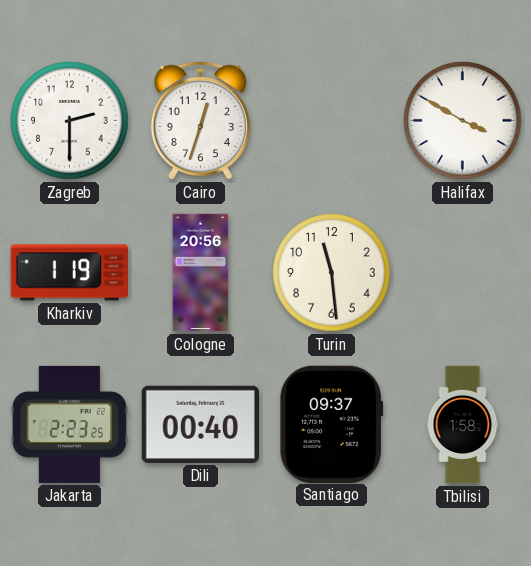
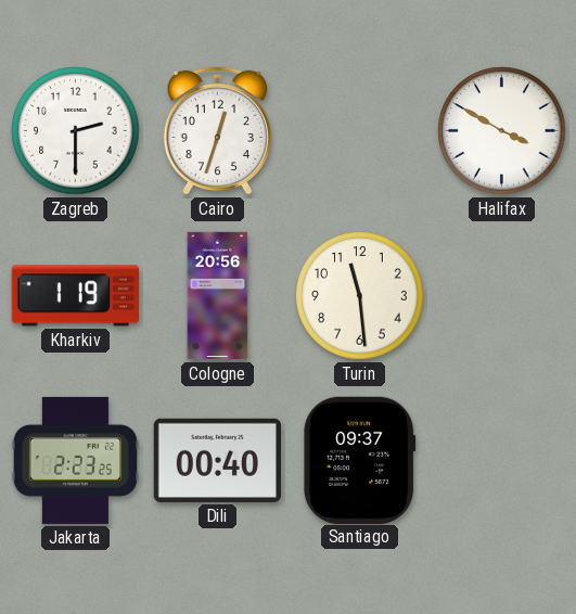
Tbilisi: 1:58 -> none (463, 425)
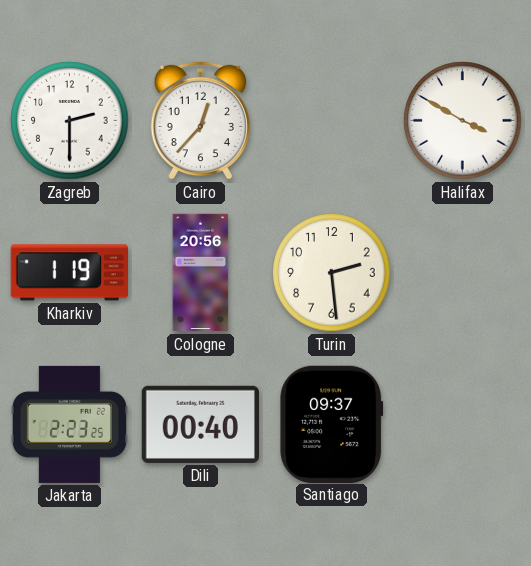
Cairo: 12:33 -> 12:37 (200, 120)
Turin: 11:29 -> 2:29 (332, 273)
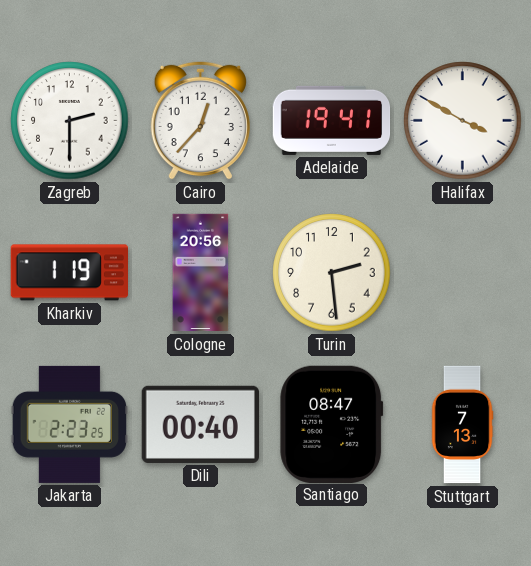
Adelaide: none -> 19:41 (332, 120)
Santiago: 09:37 -> 08:47 (332, 424)
Stuttgart: none -> 7:13 (462, 425)
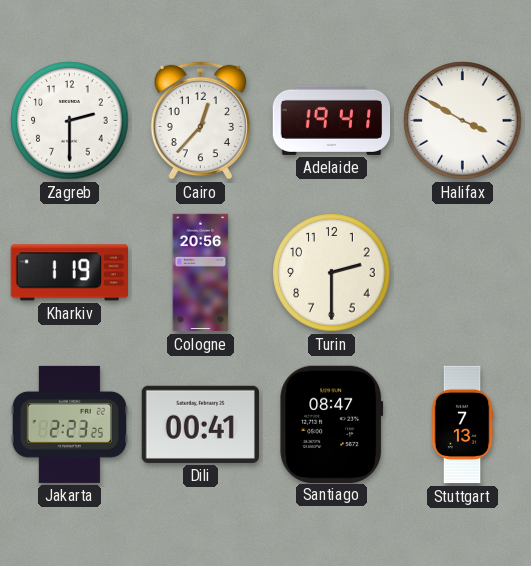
Turin: 2:29 -> 2:30 (332, 273)
Dili: 00:40 -> 00:41 (200, 424)
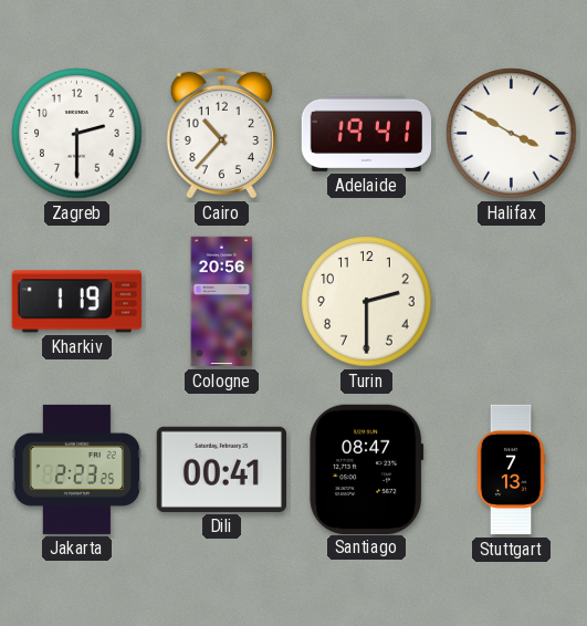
Cairo: 12:37 -> 10:37 (221, 133)
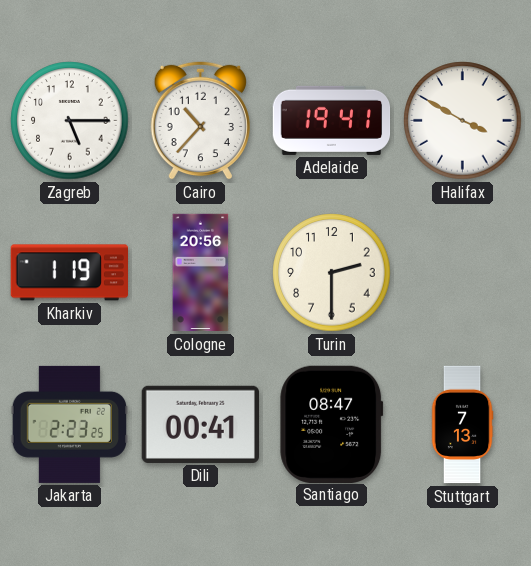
Zagreb: 2:30 -> 5:15 (70, 121)
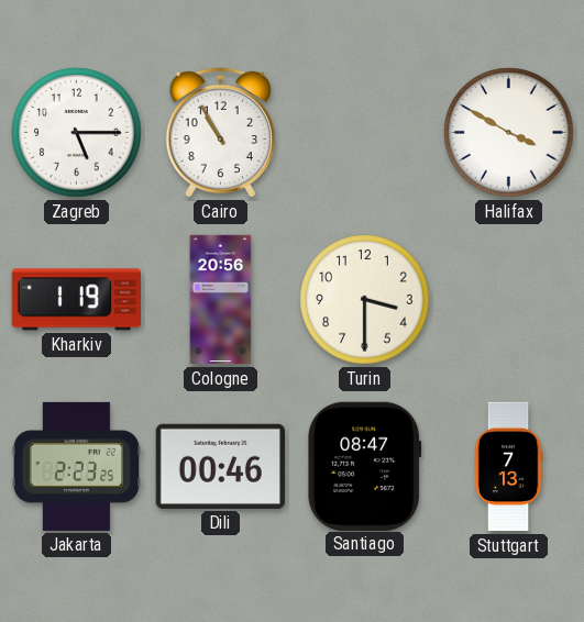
Cairo: 10:37 -> 10:55 (220, 132)
Adelaide: 19:41 -> none (332, 120)
Turin: 2:30 -> 3:30 (365, 300)
Dili: 00:41 -> 00:46 (220, 466)
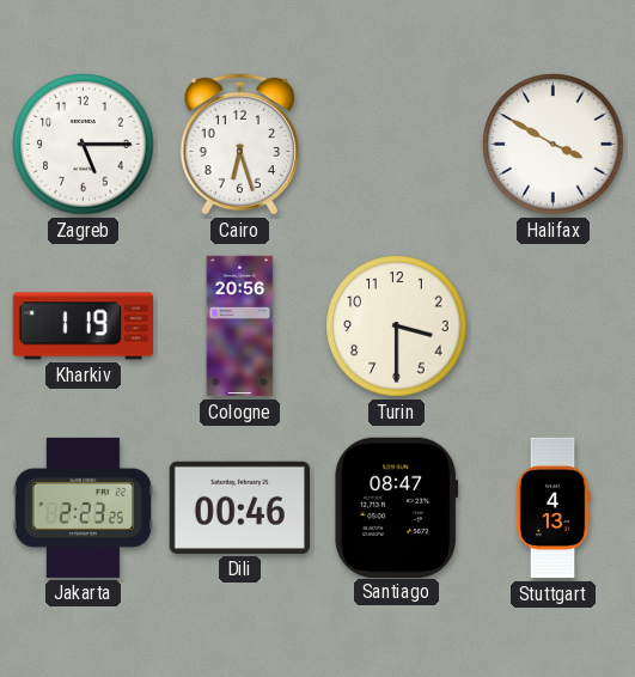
Cairo: 10:55 -> 6:27 (239, 144)
Stuttgart: 7:13 -> 4:13 (552, 508)
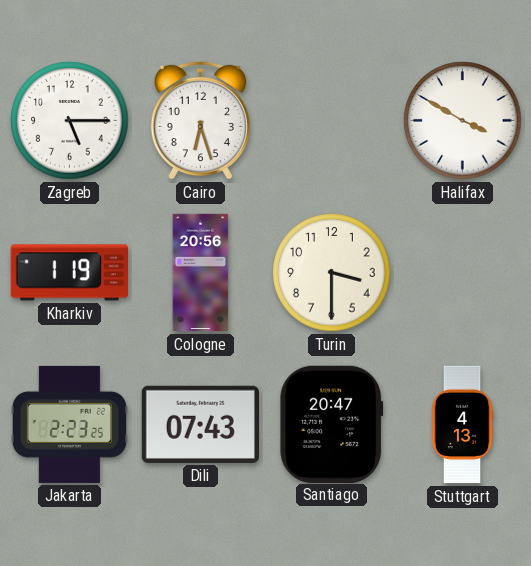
Dili: 00:46 -> 07:43 (200, 424)
Santiago: 08:47 -> 20:47 (332, 424)
